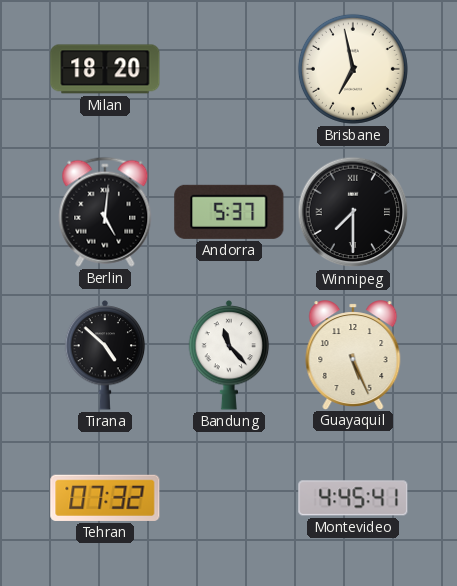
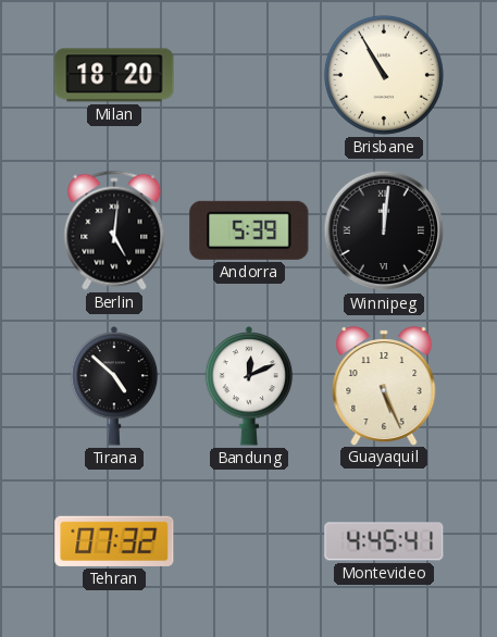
Brisbane: 6:58 -> 10:55 (384, 75)
Andorra: 5:37 -> 5:39 (249, 230)
Winnipeg: 7:30 -> 12:01 (384, 230)
Bandung: 11:23 -> 12:11 (249, 386)
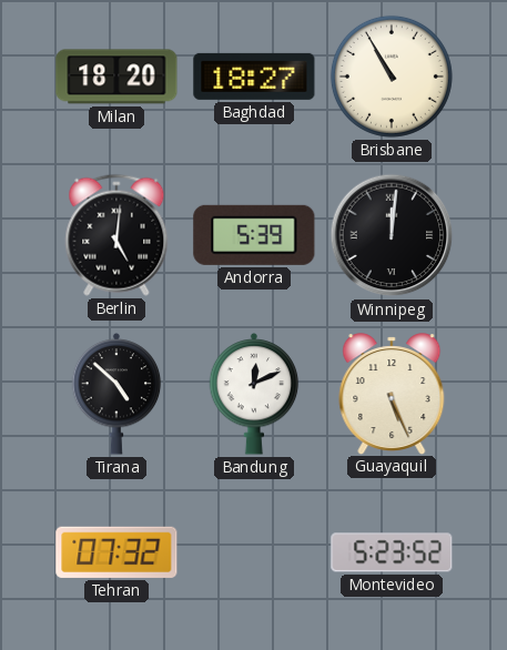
Baghdad: none -> 18:27 (254, 77)
Montevideo: 4:45 -> 5:23 (392, 552)
